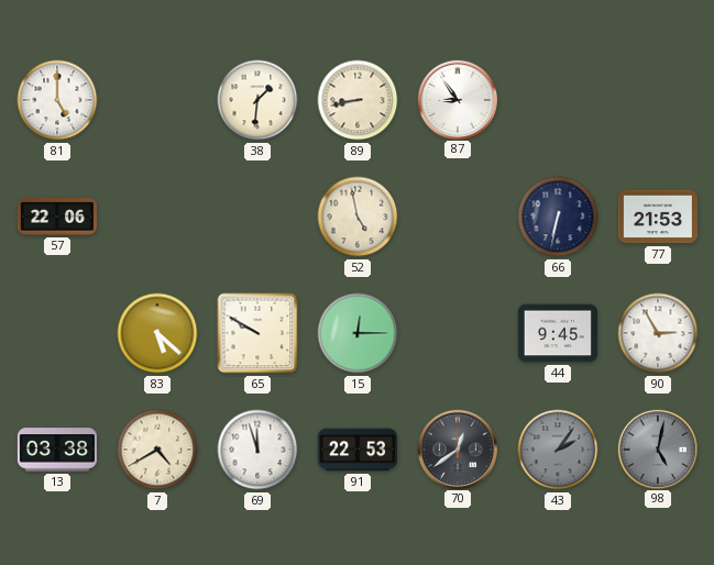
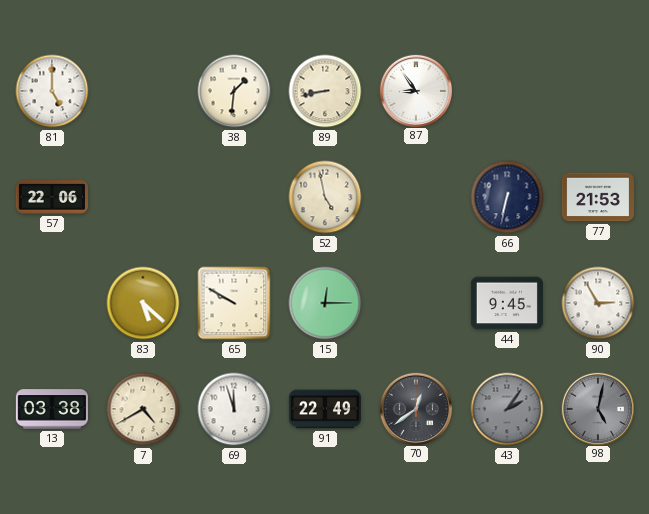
91: 22:53 -> 22:49 (325, 409)
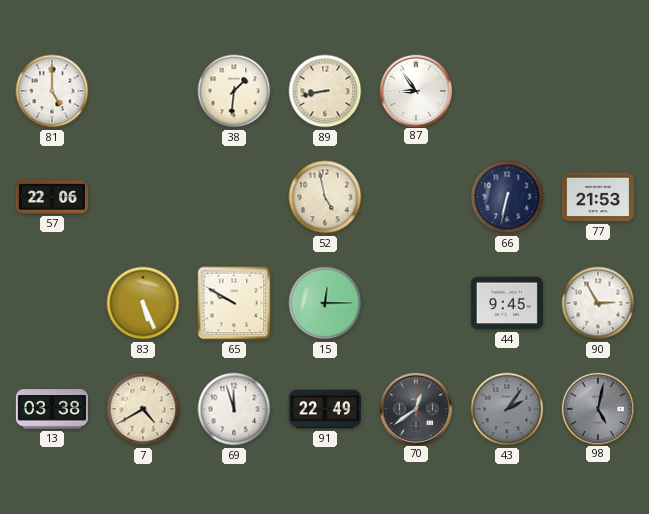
83: 5:22 -> 5:26 (143, 303)
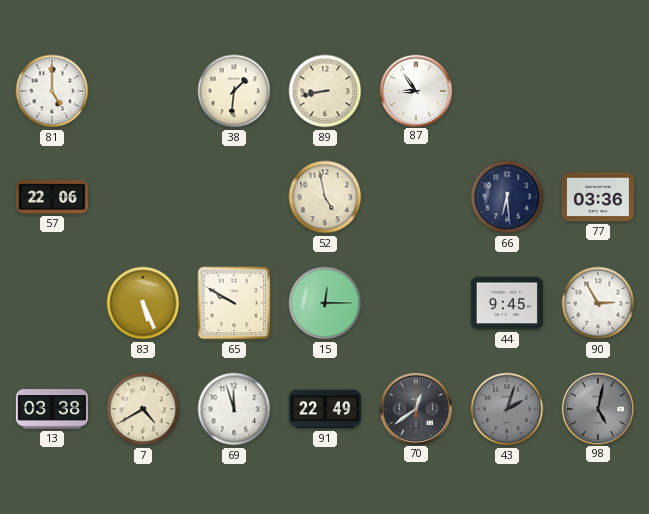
66: 6:32 -> 6:29 (507, 197)
77: 21:53 -> 03:36 (598, 197)
43: 2:06 -> 2:03 (507, 409)
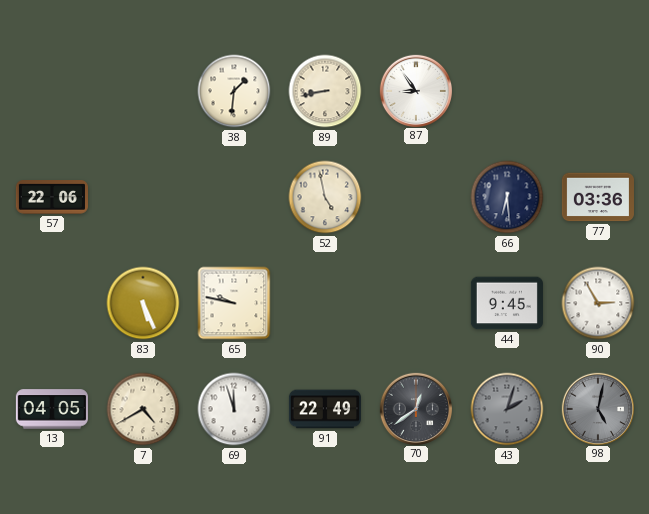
81: 5:00 -> none (52, 91)
65: 9:50 -> 9:47 (234, 303)
15: 12:15 -> none (325, 303)
13: 03:38 -> 04:05 (52, 409)
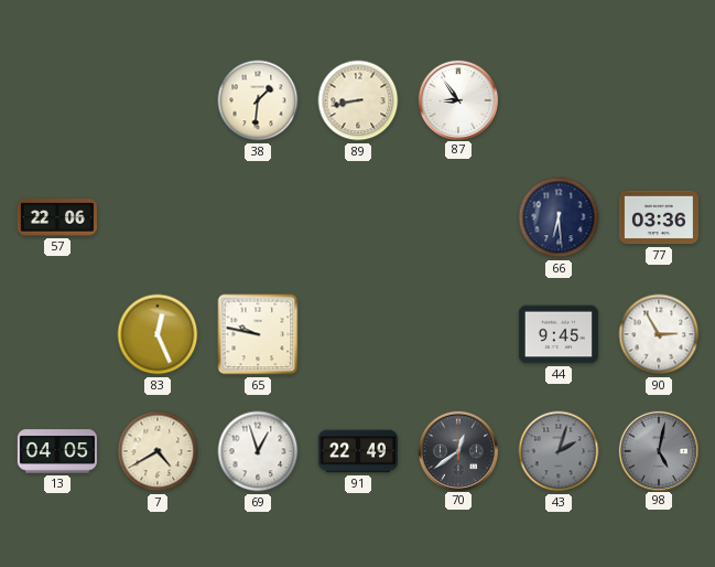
52: 4:58 -> none (325, 197)
83: 5:26 -> 12:26 (158, 334)
69: 11:57 -> 12:57 (258, 451)
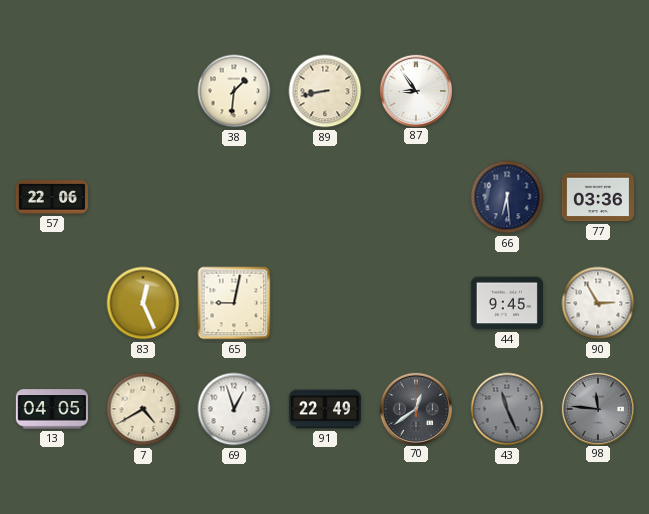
65: 9:47 -> 9:02 (234, 303)
43: 2:03 -> 11:26 (507, 409)
98: 5:02 -> 11:46 (597, 408)
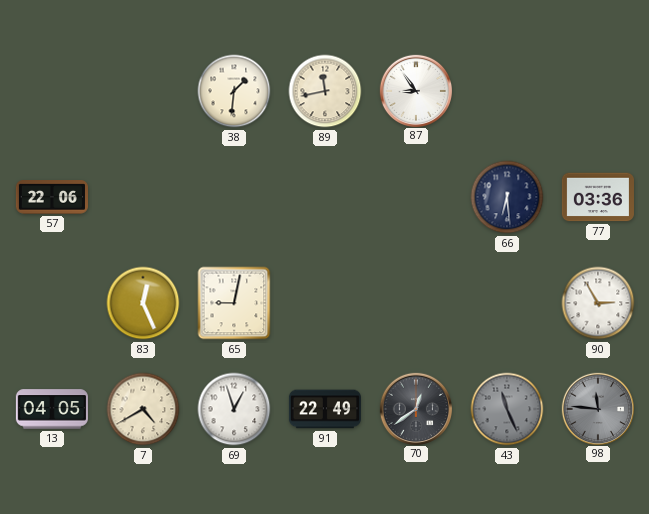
89: 8:43 -> 11:43 (325, 91)
44: 9:45 -> none (507, 303)
